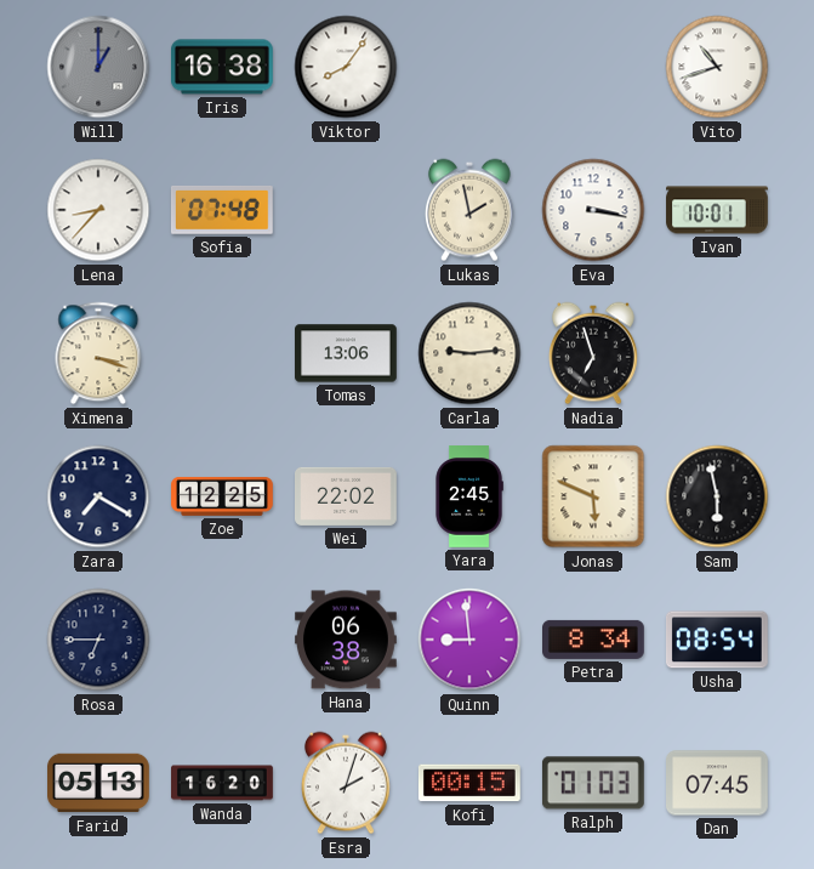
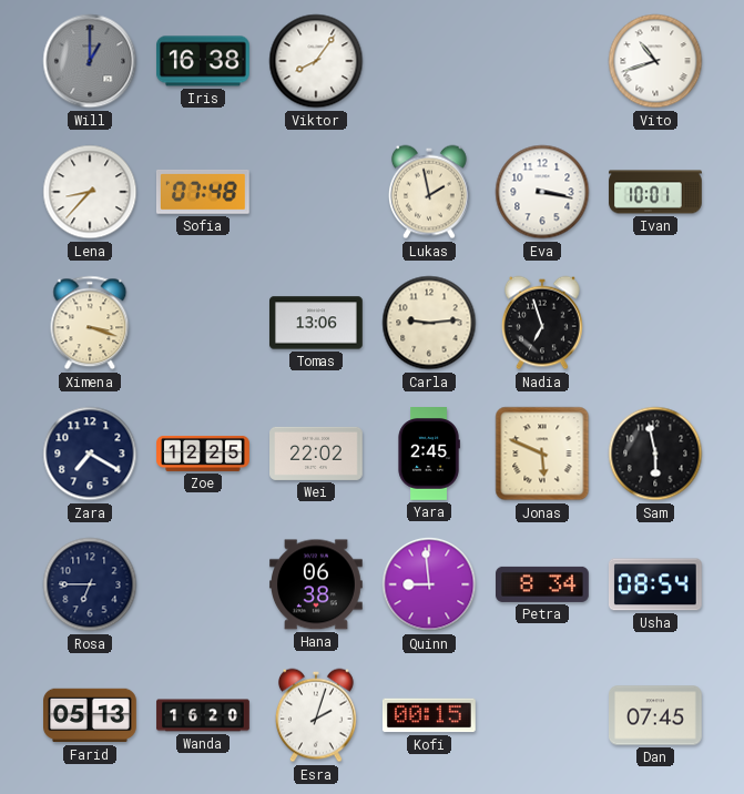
Ralph: 01:03 -> none (593, 783)
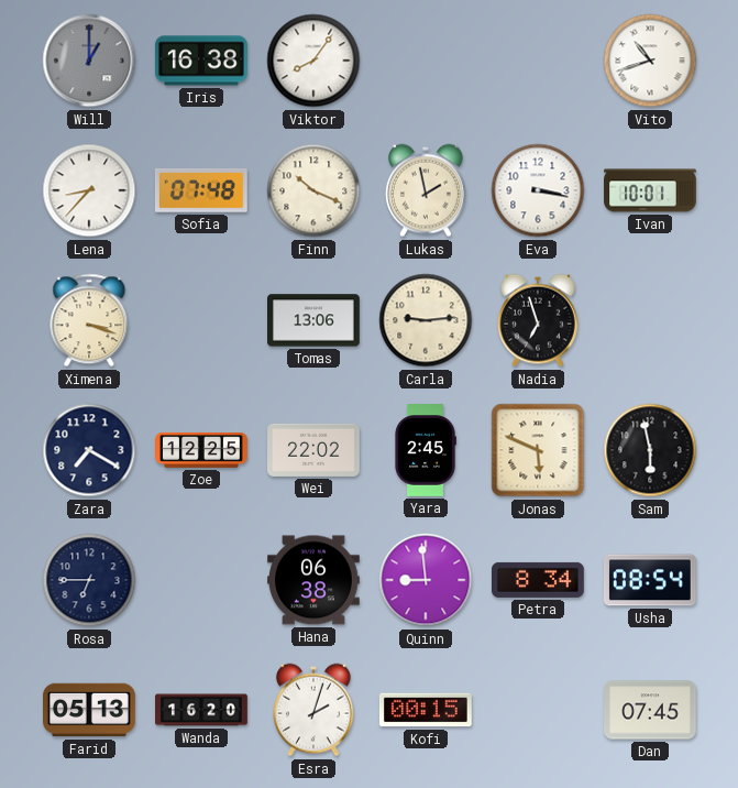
Finn: none -> 10:19 (313, 190)
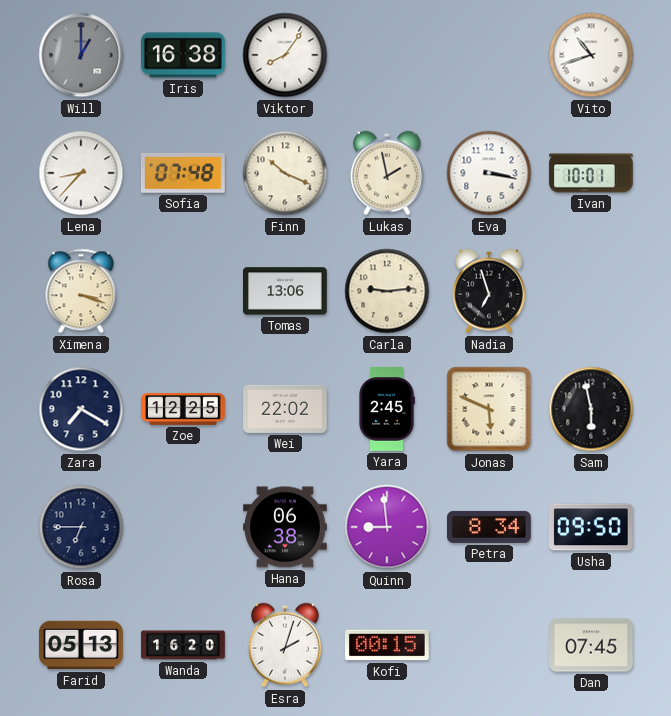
Usha: 08:54 -> 09:50 (591, 527)
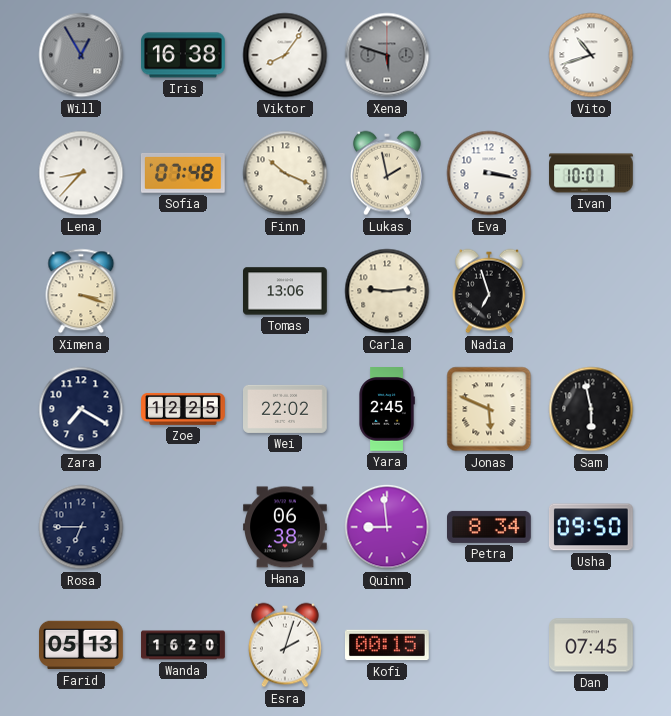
Will: 1:00 -> 12:55 (81, 55)
Xena: none -> 5:48 (387, 55)
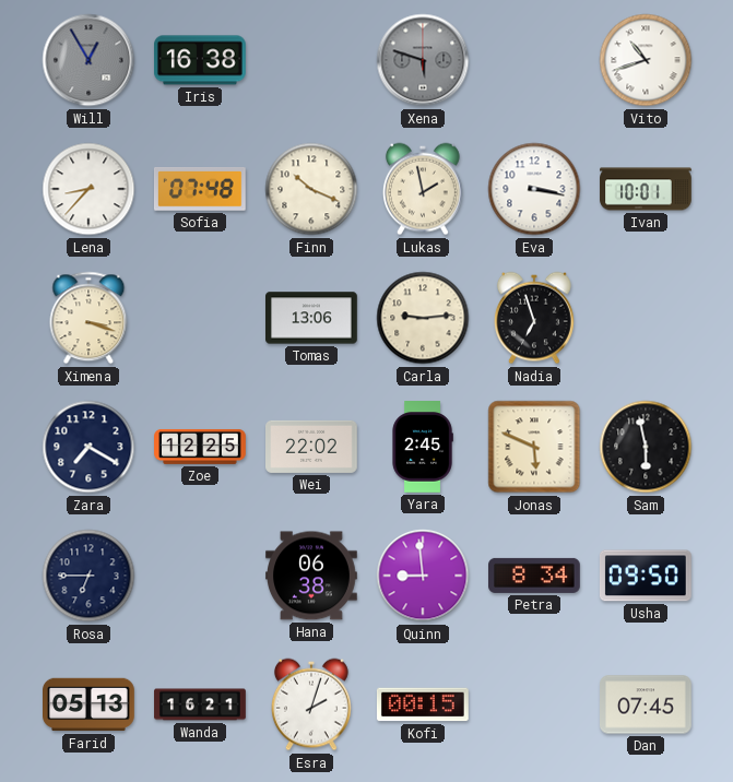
Viktor: 8:06 -> none (285, 55)
Wanda: 16:20 -> 16:21 (200, 704)
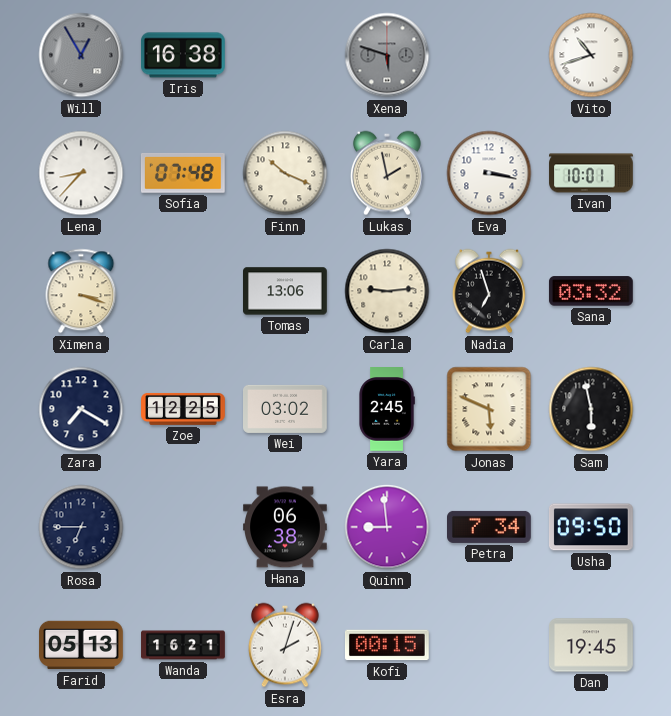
Sana: none -> 03:32 (591, 291)
Wei: 22:02 -> 03:02 (286, 409)
Petra: 8:34 -> 7:34 (490, 527)
Dan: 07:45 -> 19:45 (592, 645)
